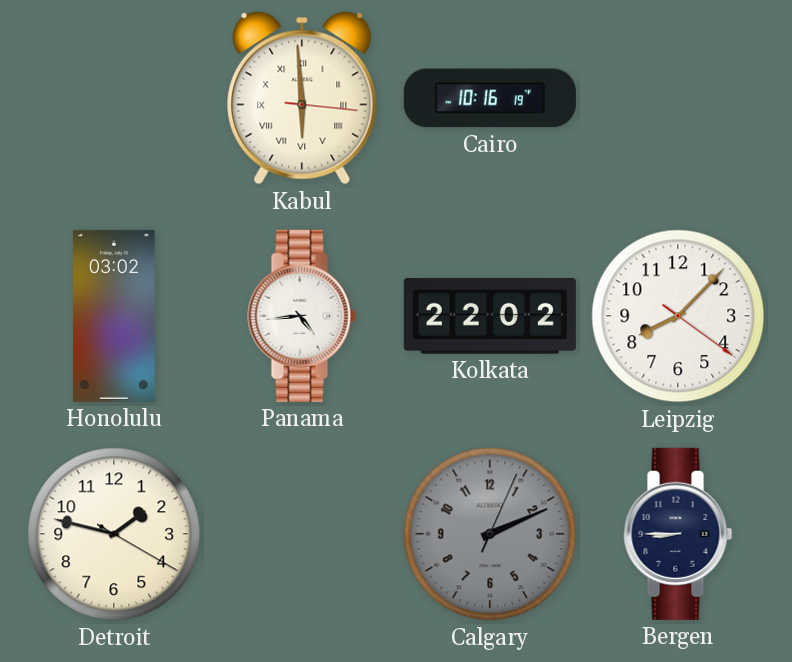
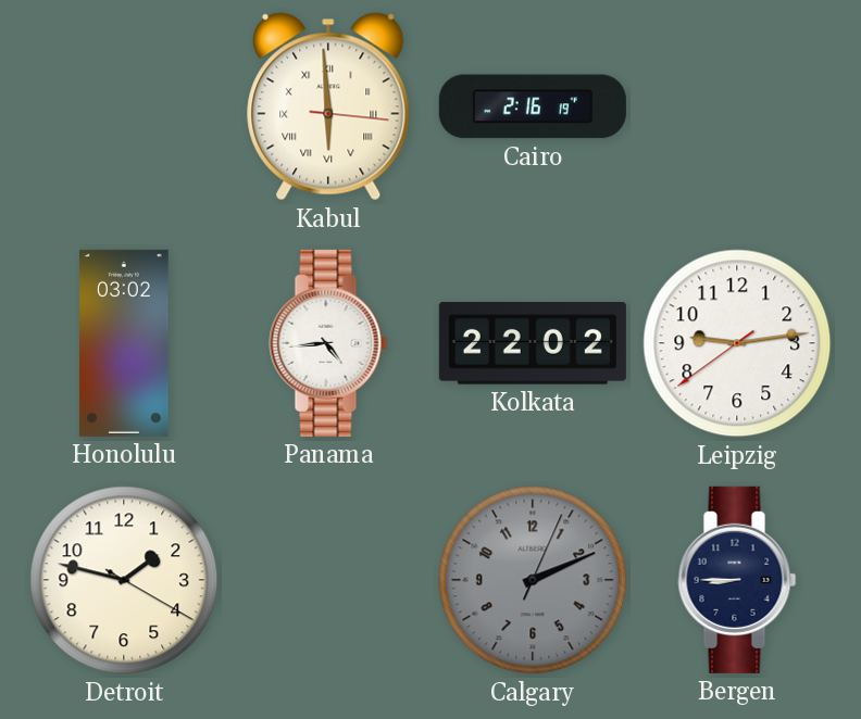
Cairo: 10:16 -> 2:16 (533, 106)
Leipzig: 8:07 -> 9:13 (737, 343)
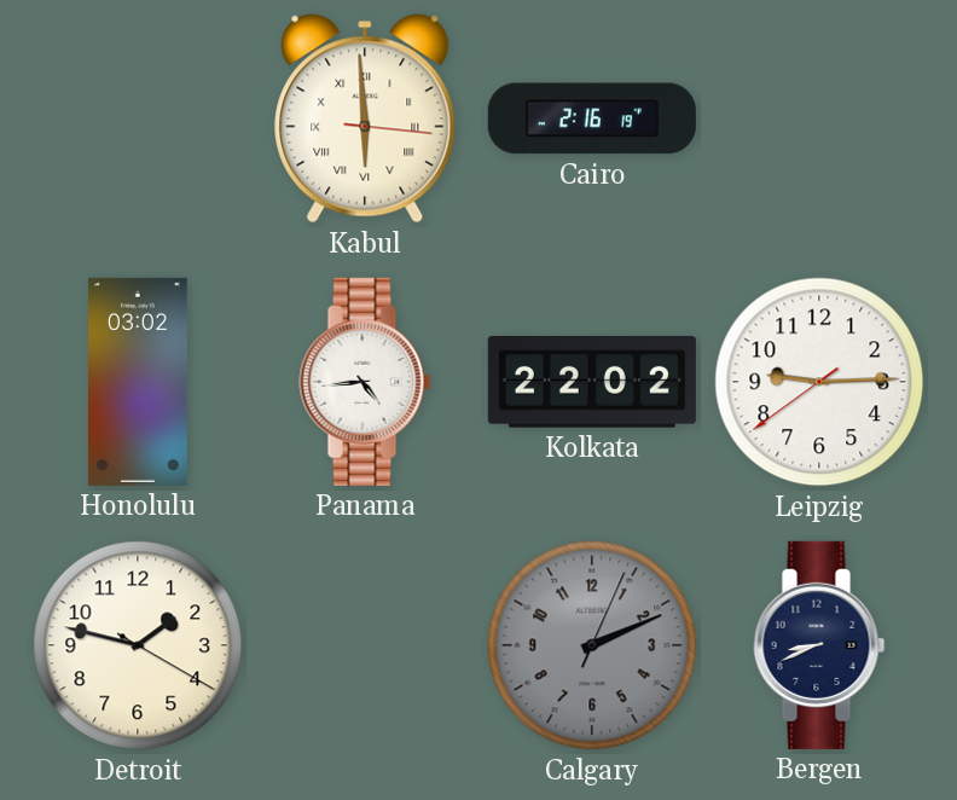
Leipzig: 9:13 -> 9:14 (819, 382)
Bergen: 8:45 -> 8:41 (819, 645)
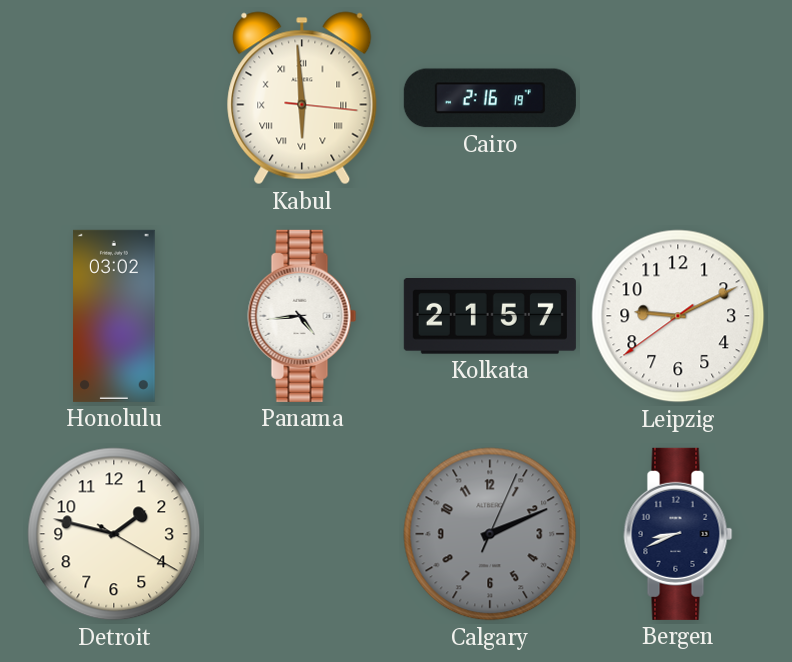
Kolkata: 22:02 -> 21:57 (490, 317)
Leipzig: 9:14 -> 9:10 (678, 316)
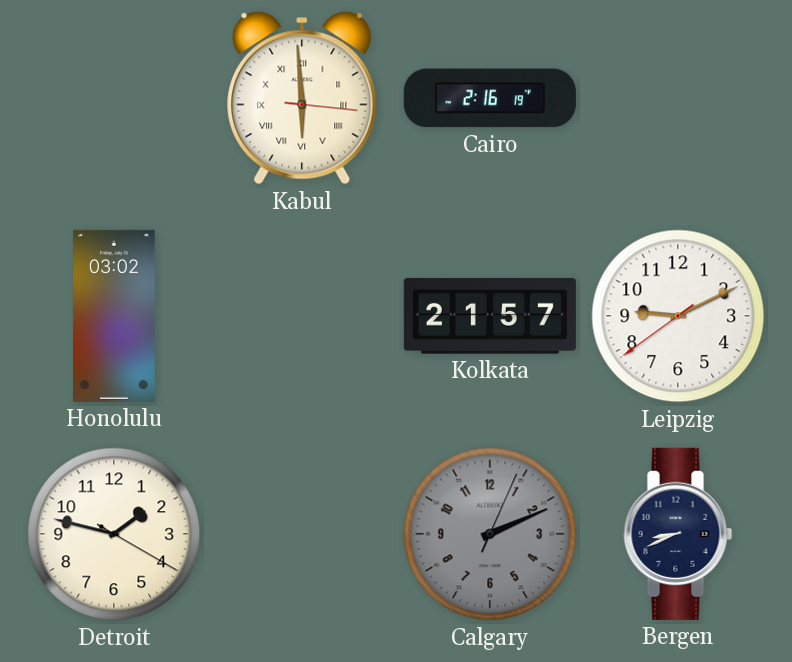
Panama: 4:44 -> none (302, 316)
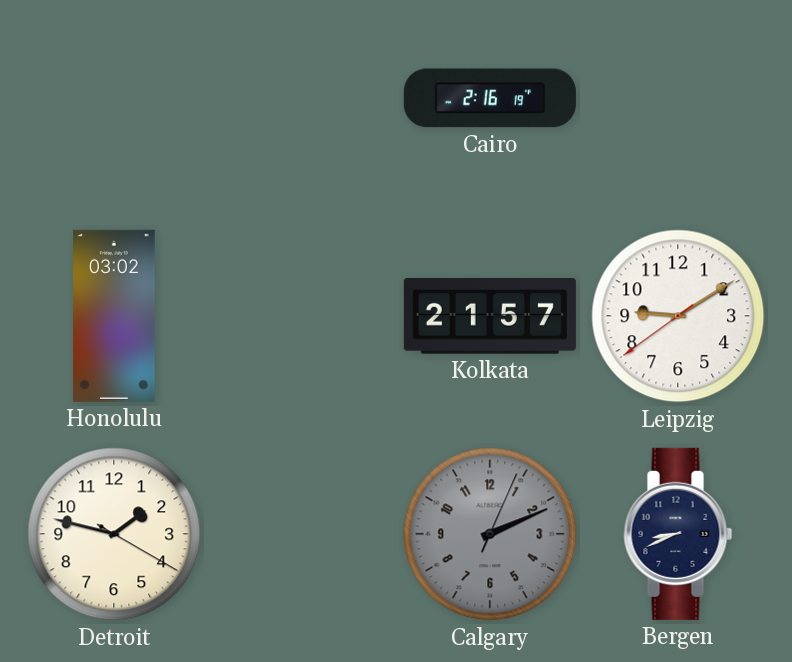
Kabul: 5:59 -> none (302, 98)
Leipzig: 9:10 -> 9:09 (678, 316)
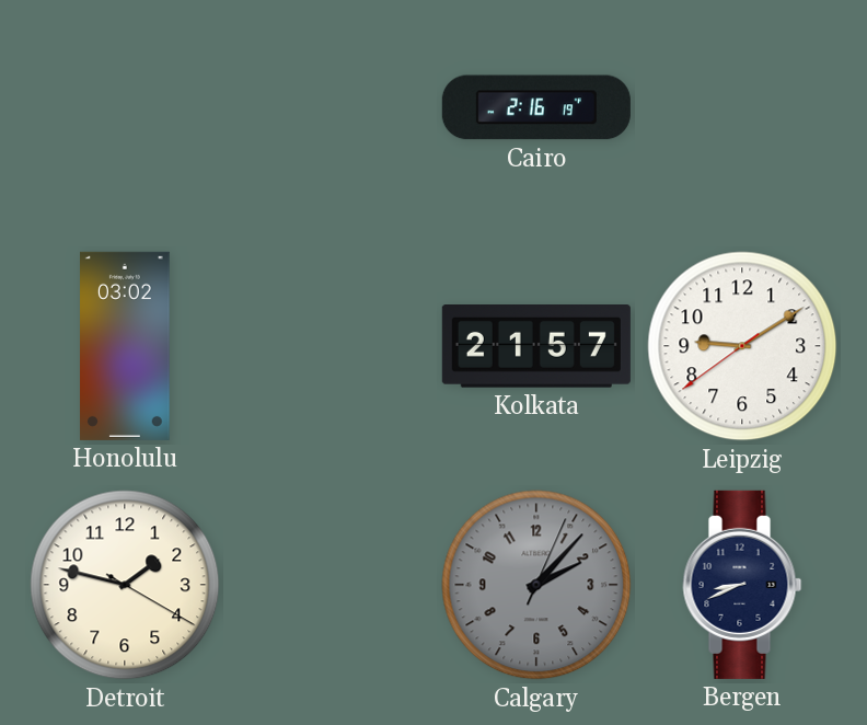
Calgary: 2:11 -> 2:07 (536, 585)
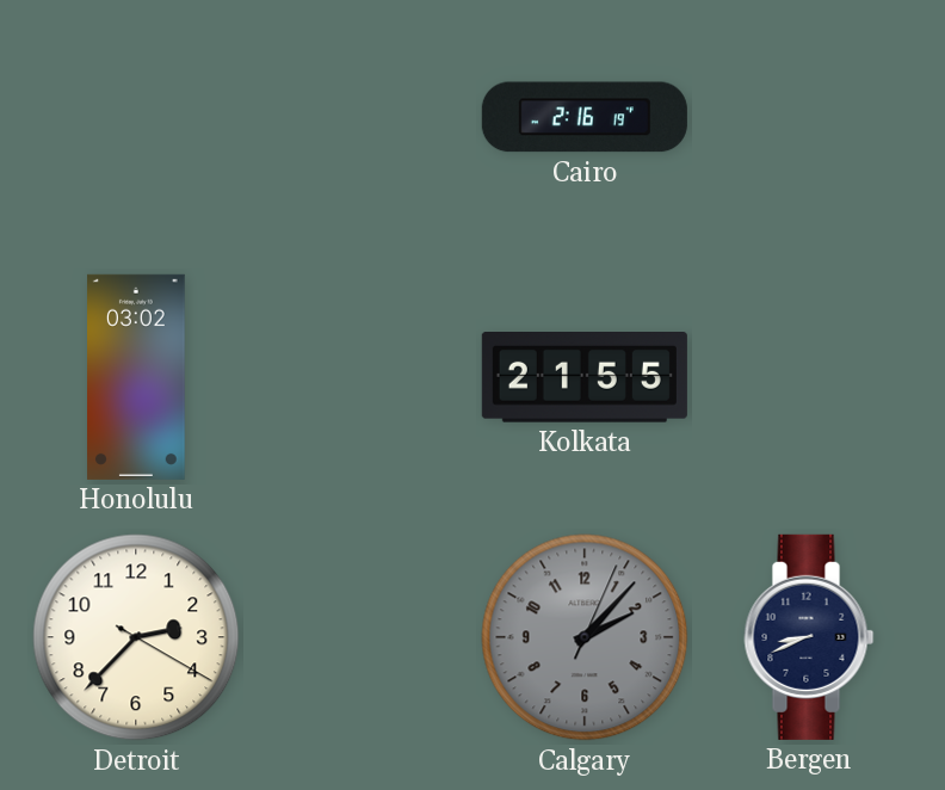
Kolkata: 21:57 -> 21:55 (585, 378)
Leipzig: 9:09 -> none (742, 346)
Detroit: 1:47 -> 2:37 (136, 637)
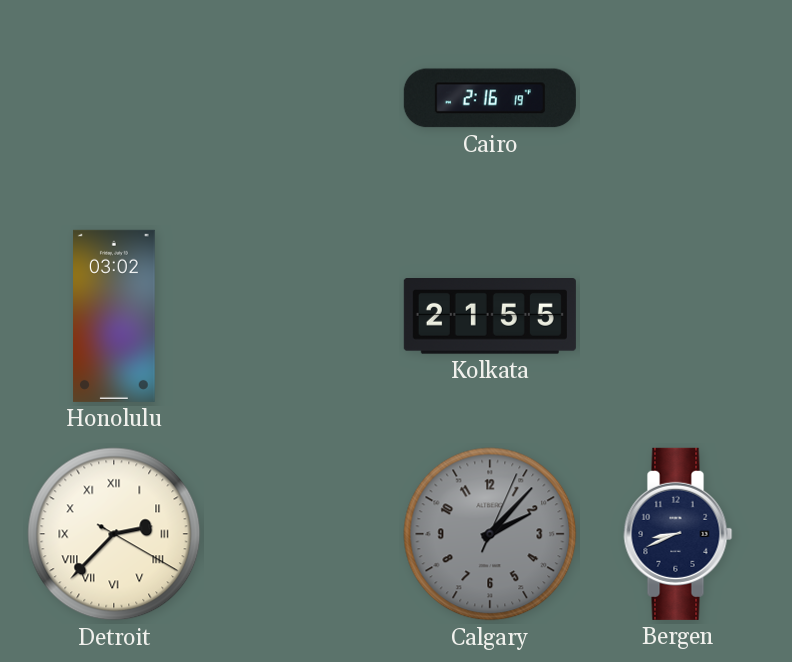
Detroit numerals: Arabic -> Roman (114, 534)
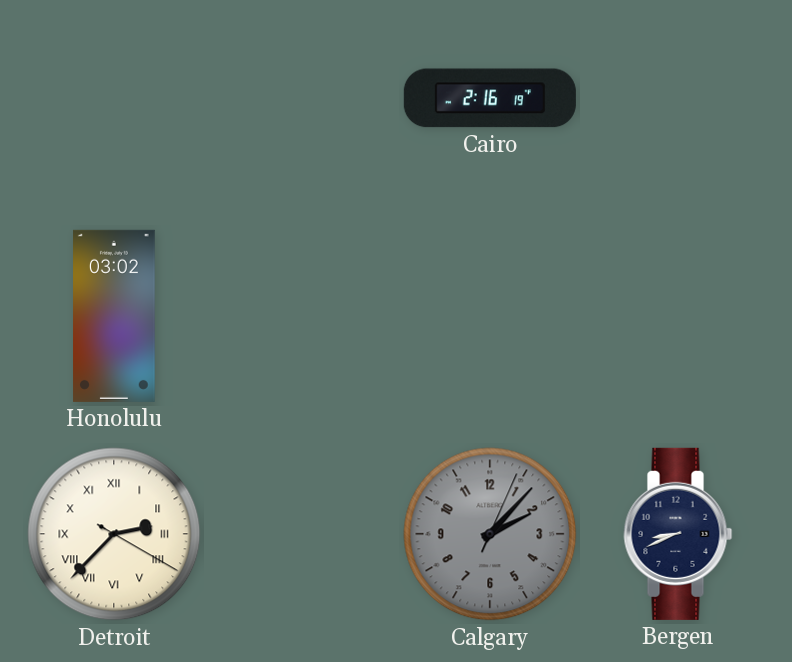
Kolkata: 21:55 -> none (490, 317)
